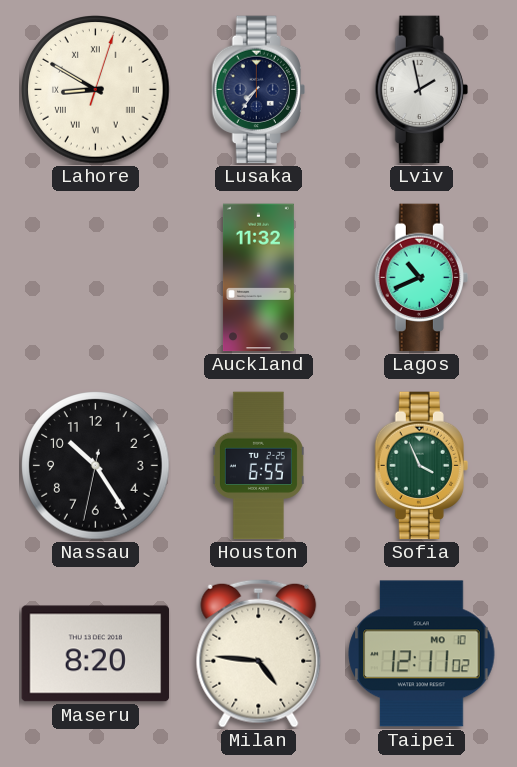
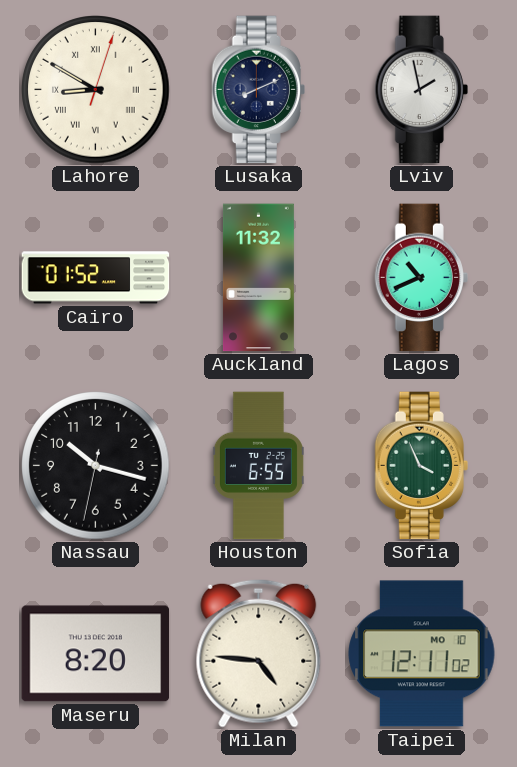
Lusaka: 7:36 -> 8:11 (258, 90)
Cairo: none -> 01:52 (96, 278)
Nassau: 10:24 -> 10:17 (96, 466)
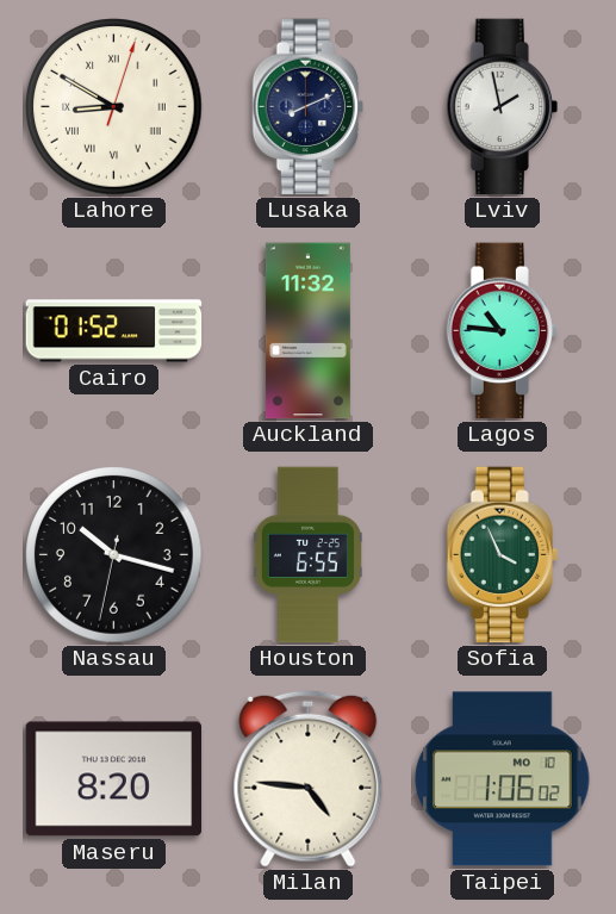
Lagos: 10:41 -> 10:46 (502, 331)
Taipei: 12:11 -> 1:06 (503, 779)
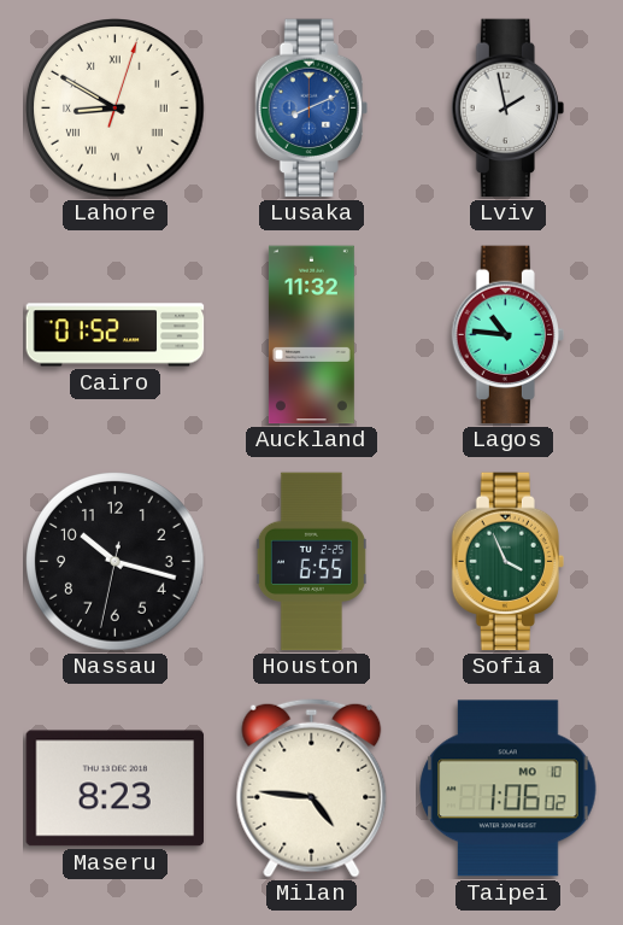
Lusaka dial: navy -> blue (311, 109)
Maseru: 8:20 -> 8:23 (116, 789)
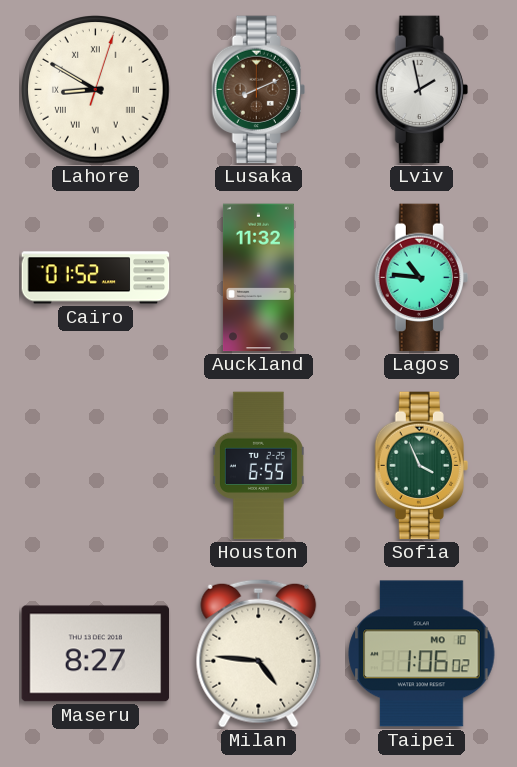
Lusaka dial: blue -> brown (258, 90)
Nassau: 10:17 -> none (116, 562)
Maseru: 8:23 -> 8:27 (96, 654)
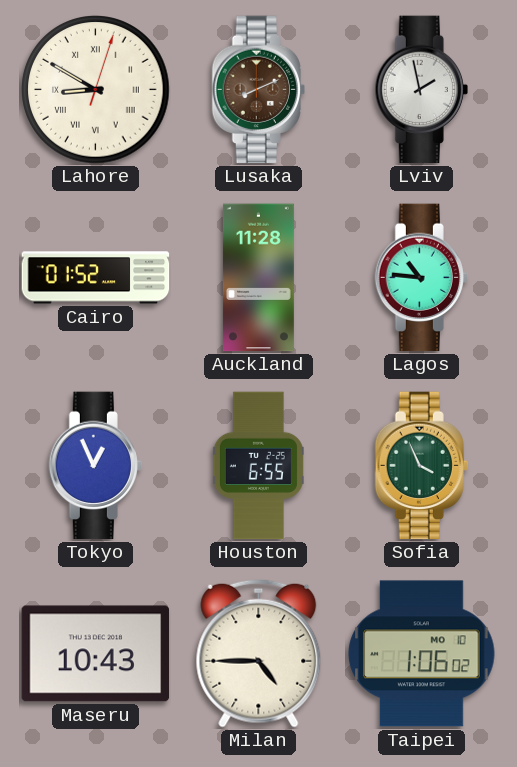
Auckland: 11:32 -> 11:28 (258, 278)
Tokyo: none -> 12:56 (95, 466)
Maseru: 8:27 -> 10:43 (96, 654)
Milan: 4:46 -> 4:45 (259, 653)
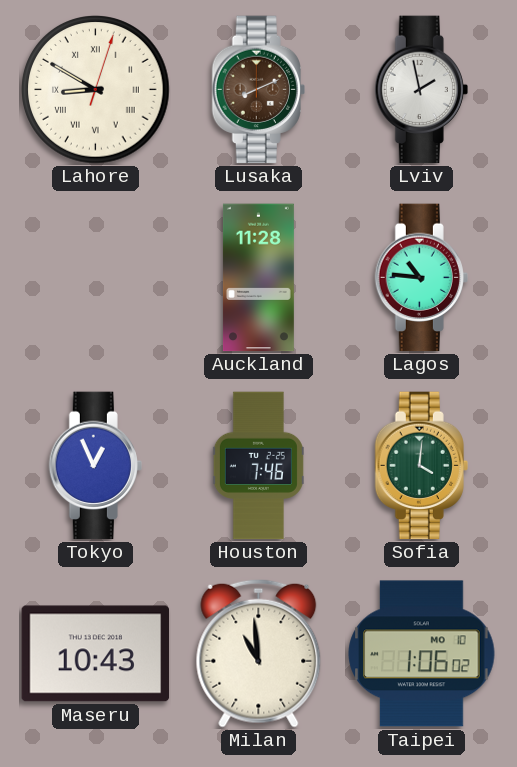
Cairo: 01:52 -> none (96, 278)
Houston: 6:55 -> 7:46 (258, 466)
Sofia: 3:56 -> 4:01 (421, 466)
Milan: 4:45 -> 10:59 (259, 653)
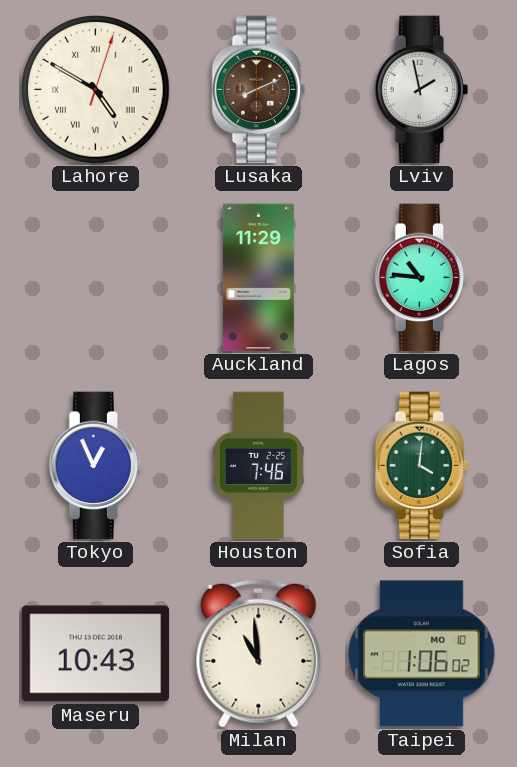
Lahore: 8:50 -> 4:50 (96, 90)
Auckland: 11:28 -> 11:29 (258, 278)
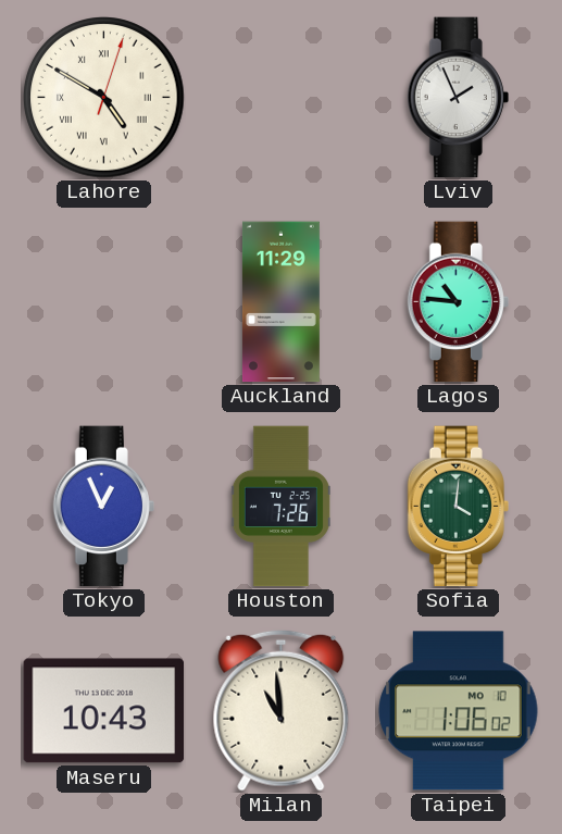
Lusaka: 8:11 -> none (258, 90)
Lviv: 1:58 -> 1:56 (458, 98)
Houston: 7:46 -> 7:26 (280, 507)
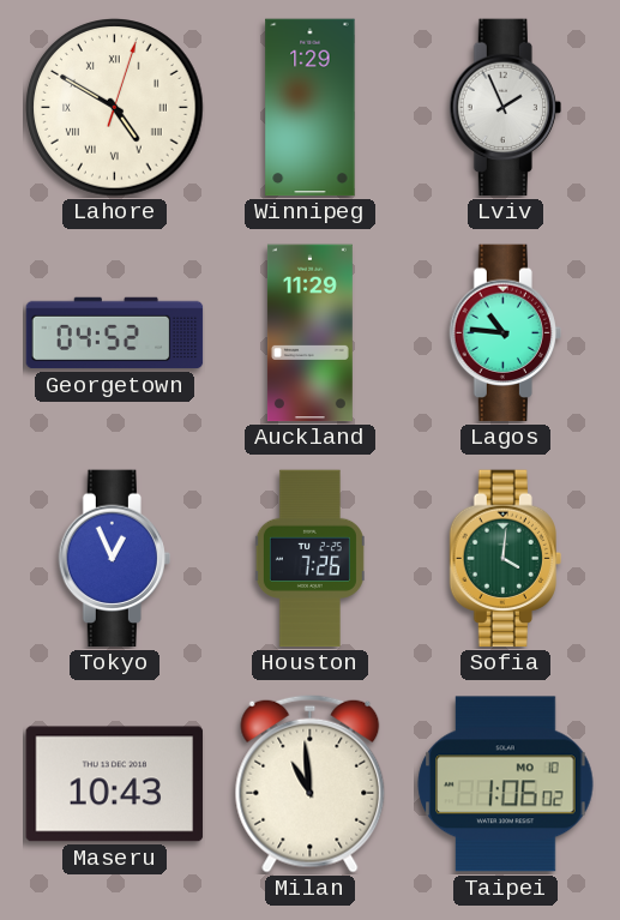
Winnipeg: none -> 1:29 (311, 108)
Georgetown: none -> 04:52 (115, 333)
